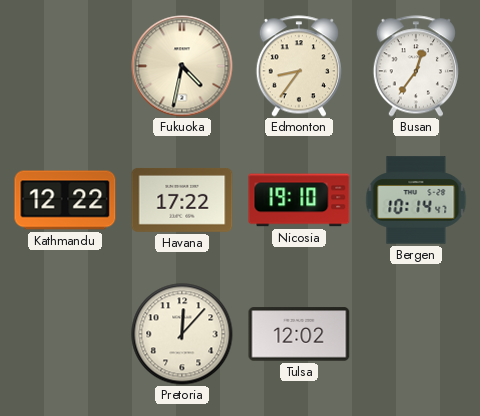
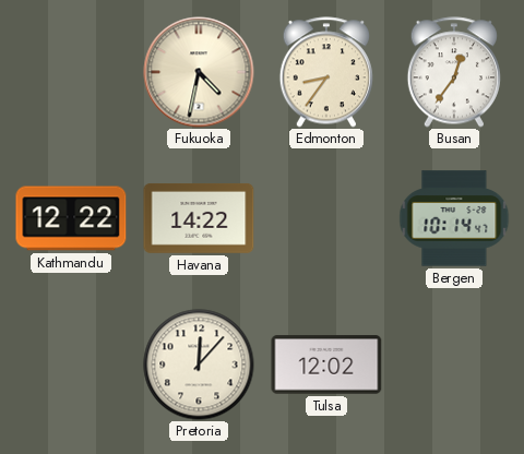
Havana: 17:22 -> 14:22 (199, 218)
Nicosia: 19:10 -> none (299, 200)
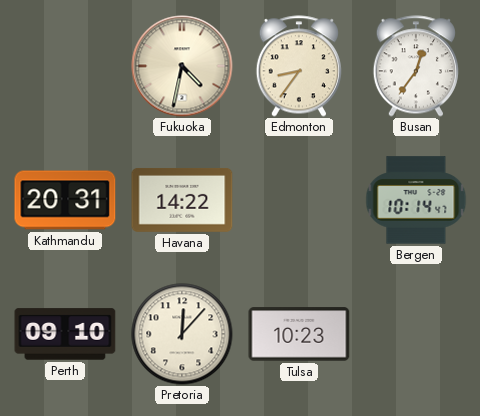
Kathmandu: 12:22 -> 20:31 (65, 200)
Perth: none -> 09:10 (65, 334)
Tulsa: 12:02 -> 10:23 (299, 334)
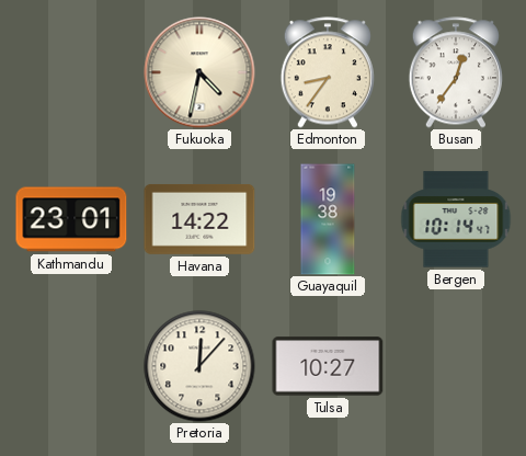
Kathmandu: 20:31 -> 23:01 (71, 219)
Guayaquil: none -> 19:38 (328, 219)
Perth: 09:10 -> none (65, 334)
Tulsa: 10:23 -> 10:27 (328, 366)
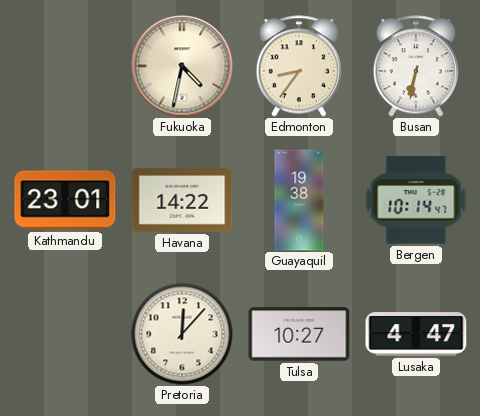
Busan: 12:36 -> 6:32 (415, 66)
Lusaka: none -> 4:47 (416, 334)
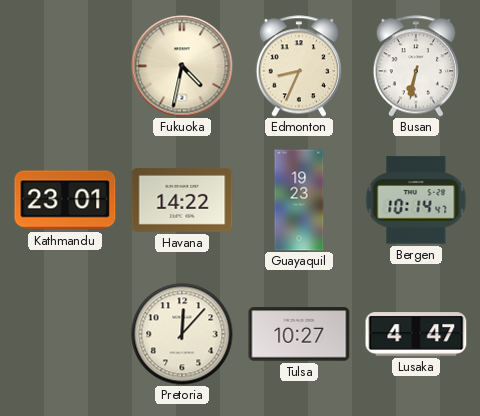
Edmonton: 8:36 -> 8:34 (298, 66)
Guayaquil: 19:38 -> 19:23 (299, 200)
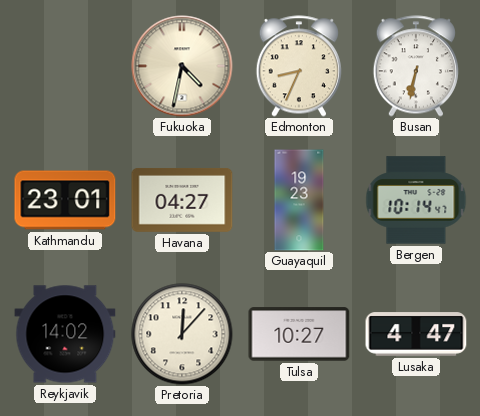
Havana: 14:22 -> 04:27 (182, 200)
Reykjavik: none -> 14:02 (65, 334)
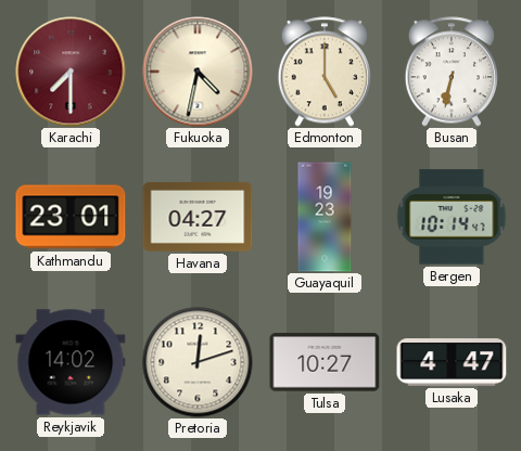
Karachi: none -> 7:30 (71, 72)
Edmonton: 8:34 -> 5:00 (323, 72)
Pretoria: 12:07 -> 12:12 (198, 362)
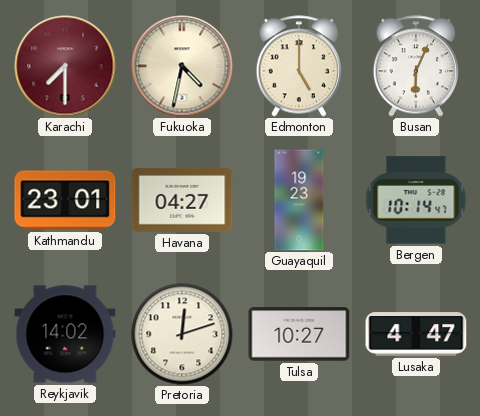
Busan: 6:32 -> 6:04 (415, 66)
